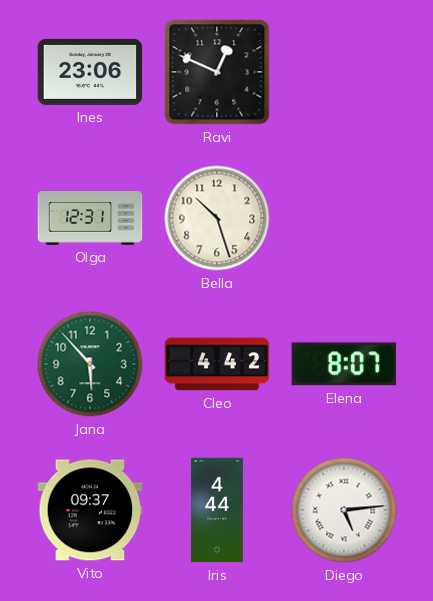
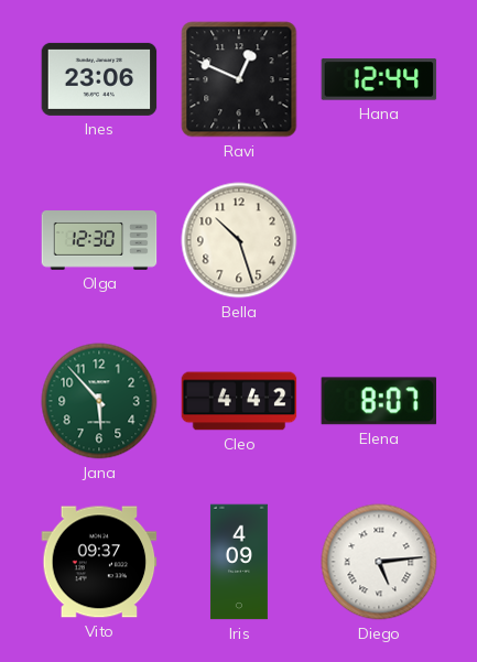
Hana: none -> 12:44 (379, 79)
Olga: 12:31 -> 12:30 (99, 241)
Iris: 4:44 -> 4:09 (239, 562)
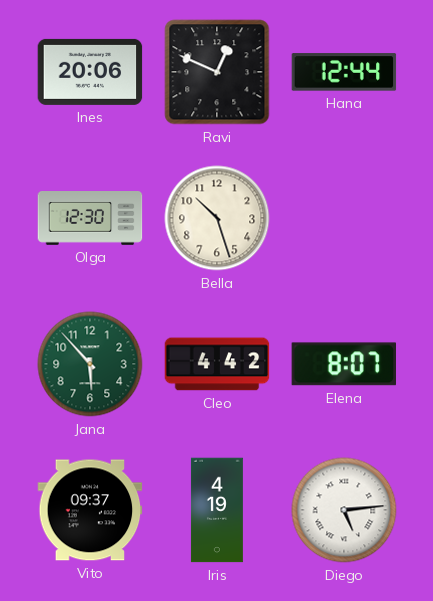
Ines: 23:06 -> 20:06 (90, 72)
Iris: 4:09 -> 4:19 (217, 510)
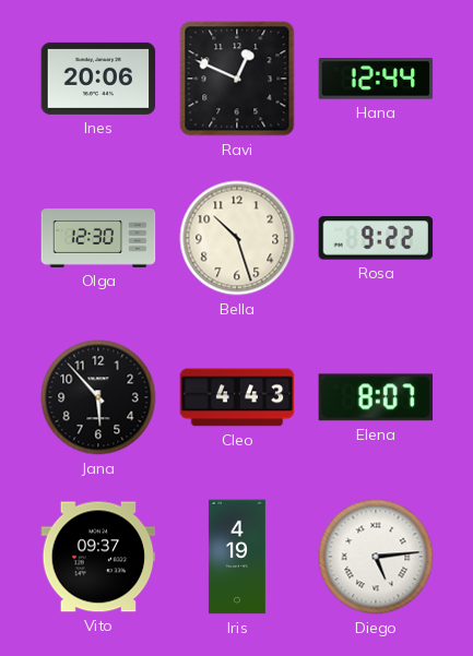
Rosa: none -> 9:22 (376, 238)
Jana dial: green -> black (98, 397)
Cleo: 4:42 -> 4:43 (237, 397)
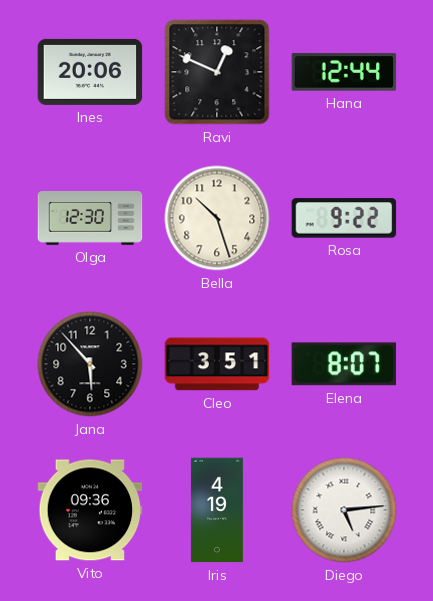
Cleo: 4:43 -> 3:51 (217, 364)
Vito: 09:37 -> 09:36 (90, 510)
